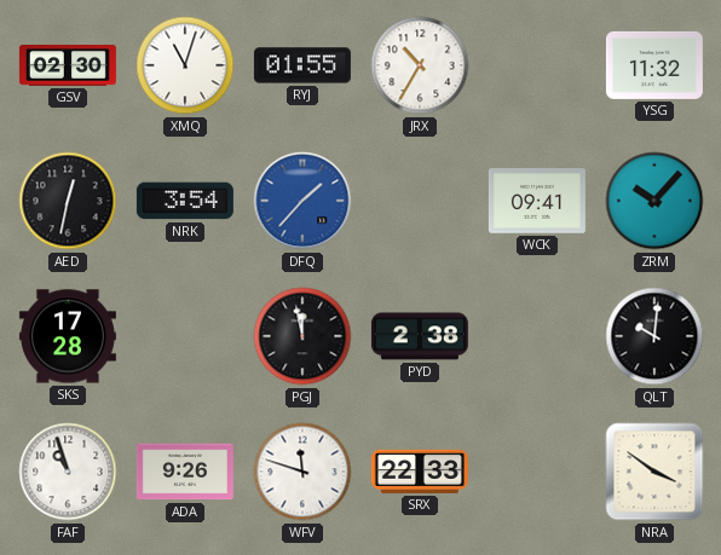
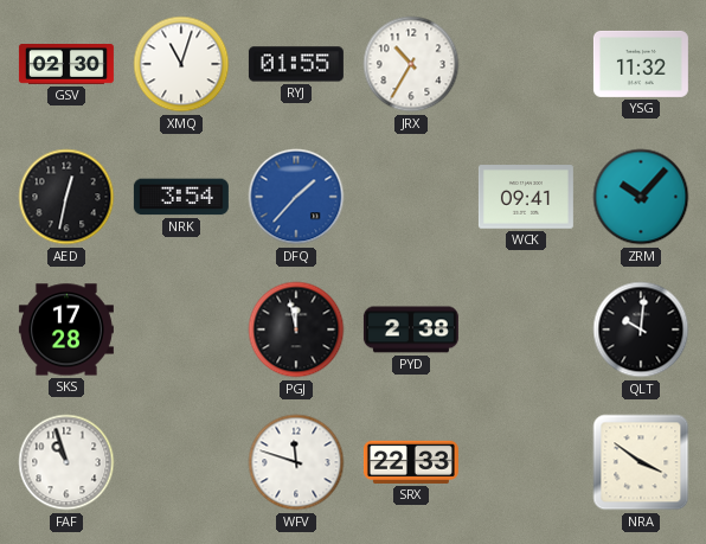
ADA: 9:26 -> none (185, 472)
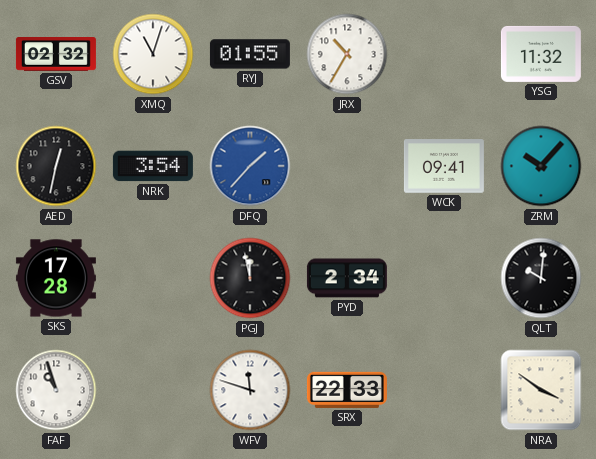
GSV: 02:30 -> 02:32 (56, 55)
PYD: 2:38 -> 2:34 (347, 278)
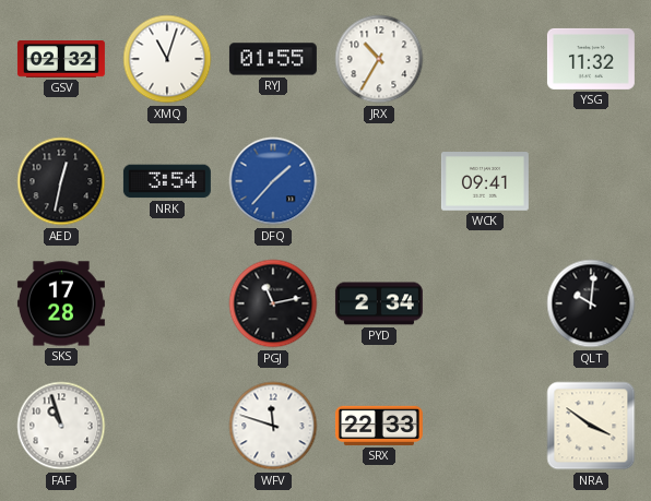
ZRM: 10:07 -> none (541, 166)
PGJ: 11:58 -> 11:13 (273, 303)
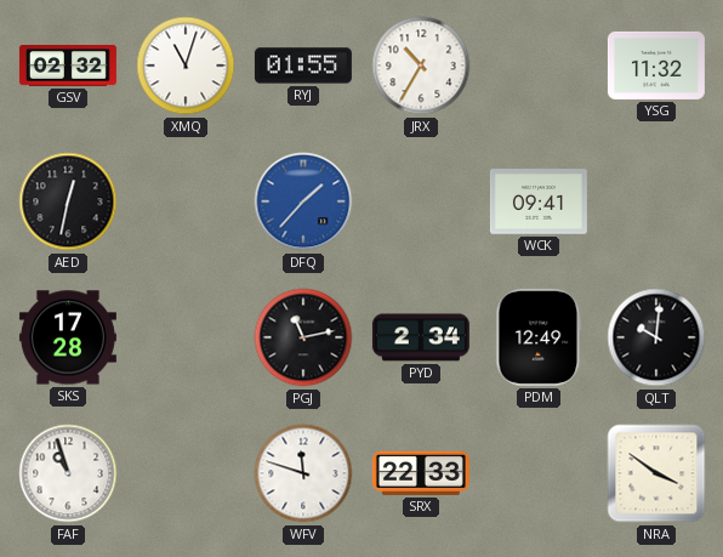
NRK: 3:54 -> none (167, 181)
PDM: none -> 12:49 (539, 337)
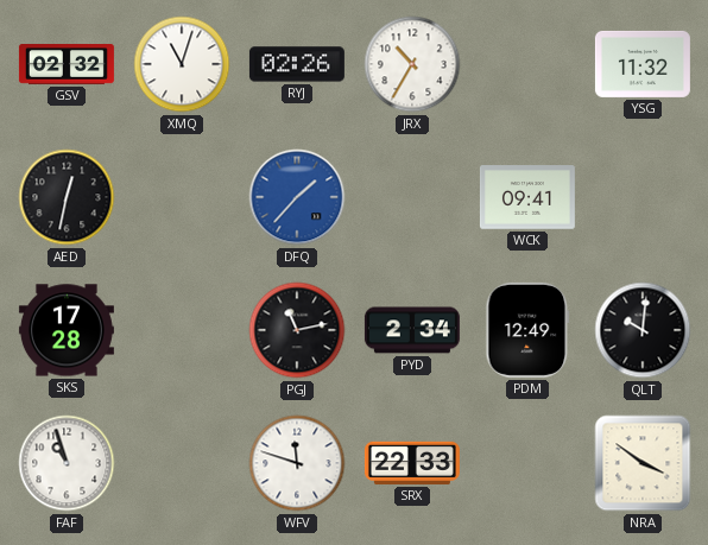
RYJ: 01:55 -> 02:26 (297, 64)
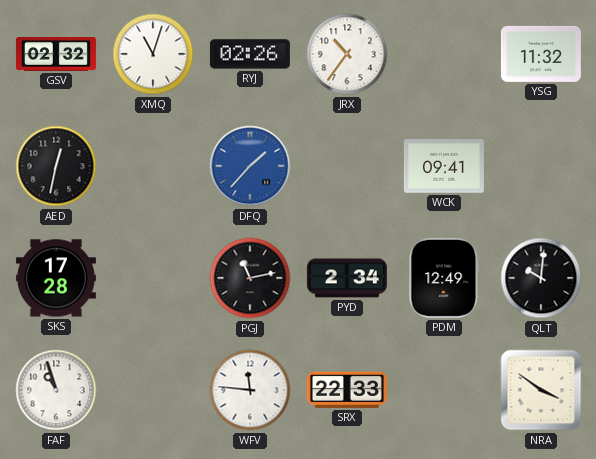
JRX: 10:35 -> 10:36 (347, 54)
WFV: 11:48 -> 11:46 (250, 390)
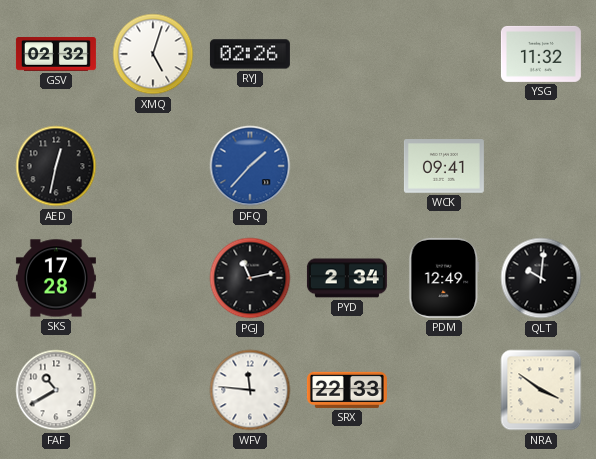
XMQ: 11:03 -> 5:03 (153, 54)
JRX: 10:36 -> none (347, 54)
FAF: 10:57 -> 10:40 (56, 390)
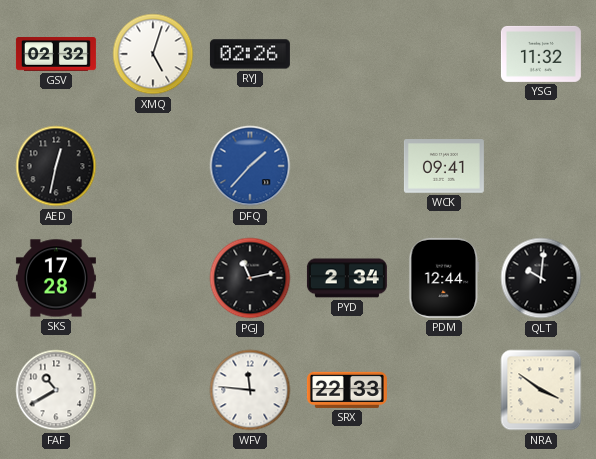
PDM: 12:49 -> 12:44 (444, 278)
